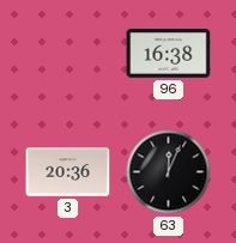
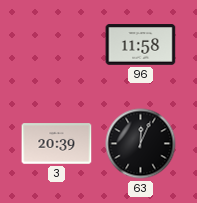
96: 16:38 -> 11:58 (141, 45)
3: 20:36 -> 20:39 (57, 144)
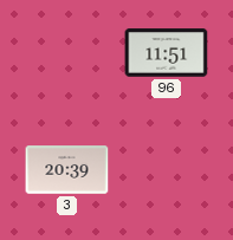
96: 11:58 -> 11:51 (167, 53)
63: 12:04 -> none (141, 144)
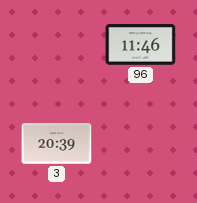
96: 11:51 -> 11:46 (141, 45)
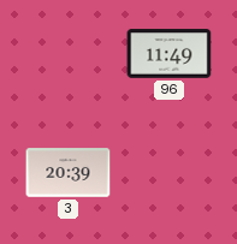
96: 11:46 -> 11:49 (170, 54)
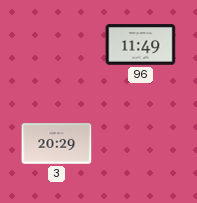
3: 20:39 -> 20:29 (57, 144)
